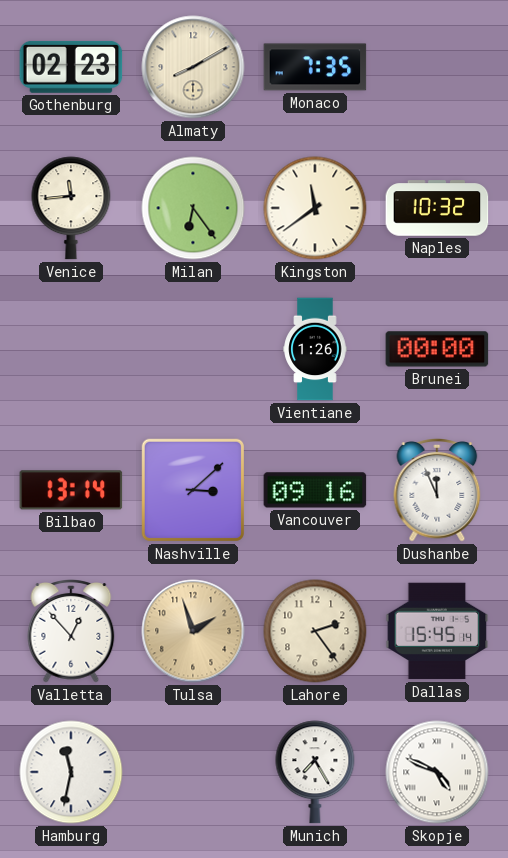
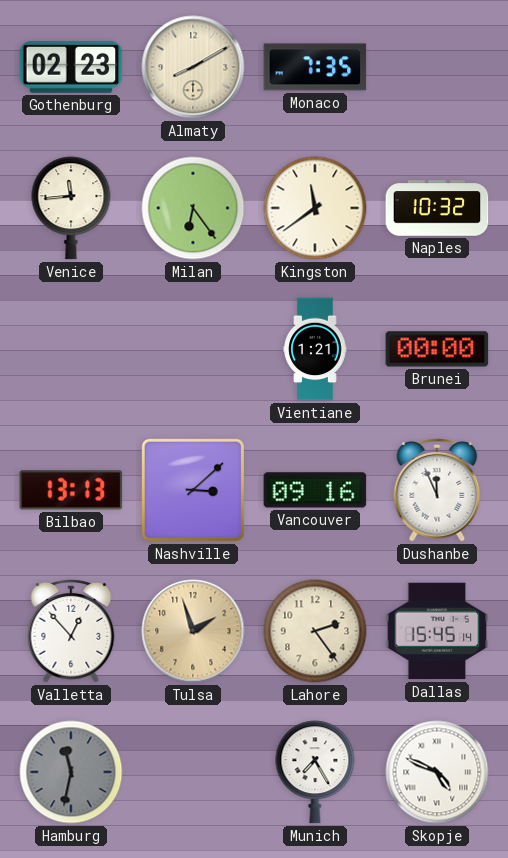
Vientiane: 1:26 -> 1:21 (315, 349)
Bilbao: 13:14 -> 13:13 (71, 490)
Hamburg dial: white -> grey (71, 772)
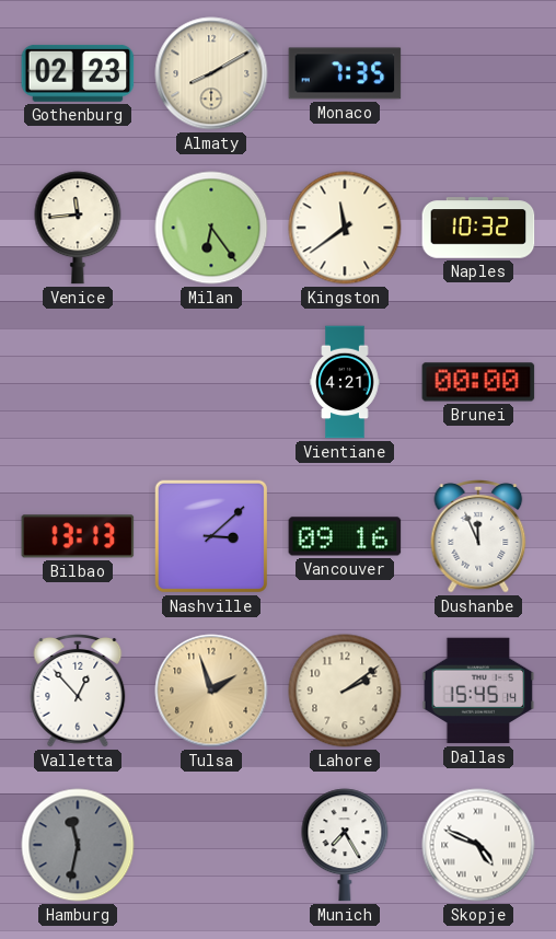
Vientiane: 1:21 -> 4:21 (345, 382)
Lahore: 2:24 -> 2:09 (345, 691)
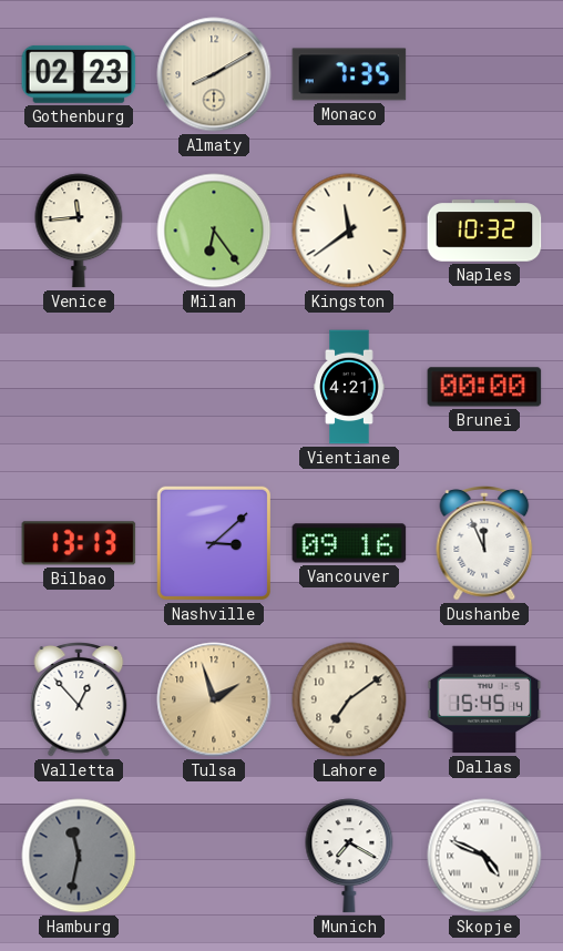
Lahore: 2:09 -> 7:09 (349, 699)
Munich: 7:25 -> 7:20 (349, 856)
